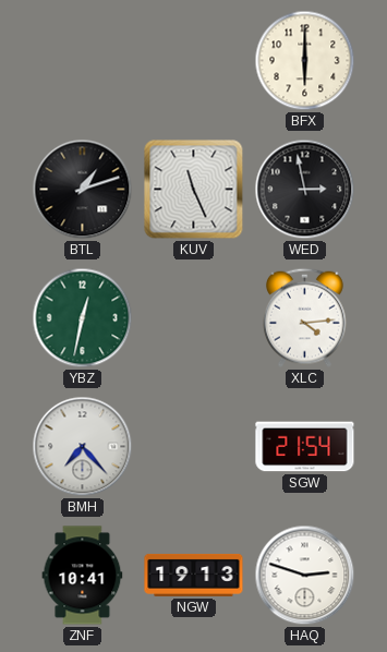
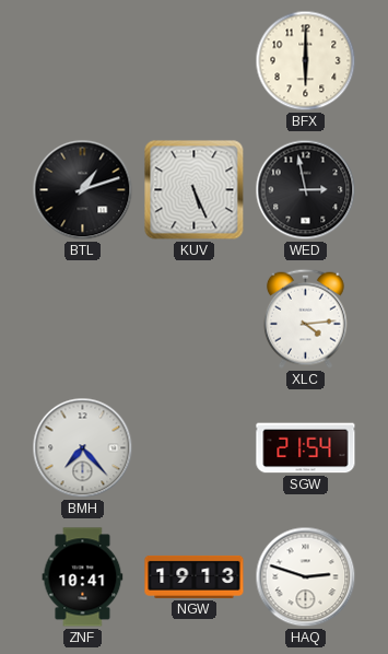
KUV: 11:26 -> 5:26 (195, 190)
YBZ: 12:32 -> none (83, 318)
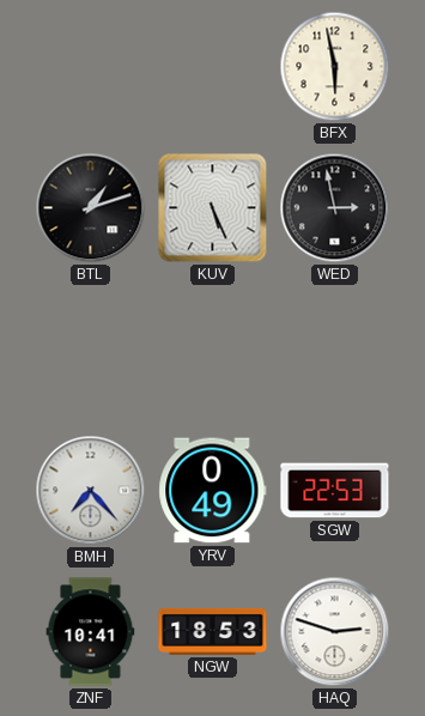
BFX: 6:00 -> 5:58 (335, 67)
XLC: 4:14 -> none (305, 318)
YRV: none -> 0:49 (213, 491)
SGW: 21:54 -> 22:53 (335, 491)
NGW: 19:13 -> 18:53 (213, 631)
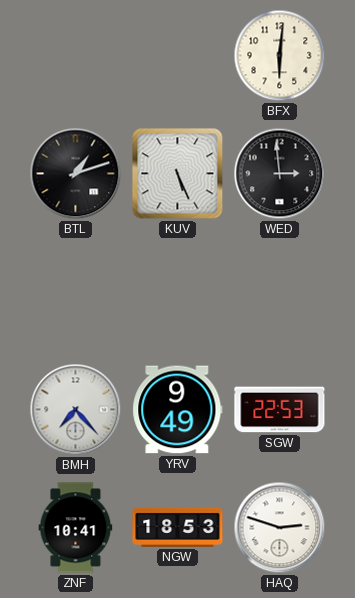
BFX: 5:58 -> 6:01 (280, 56)
WED: 2:58 -> 2:59 (280, 174)
YRV: 0:49 -> 9:49 (178, 410)
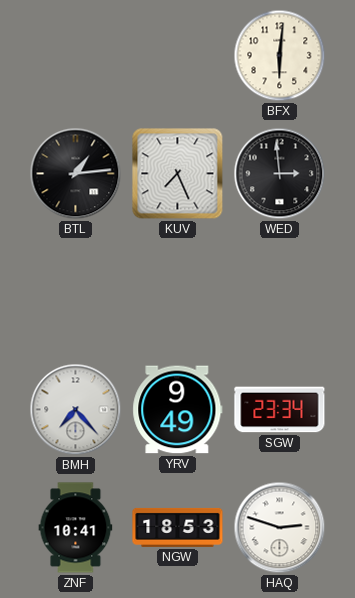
BTL: 1:12 -> 1:14 (76, 174)
KUV: 5:26 -> 7:26 (178, 174)
SGW: 22:53 -> 23:34 (280, 410)
